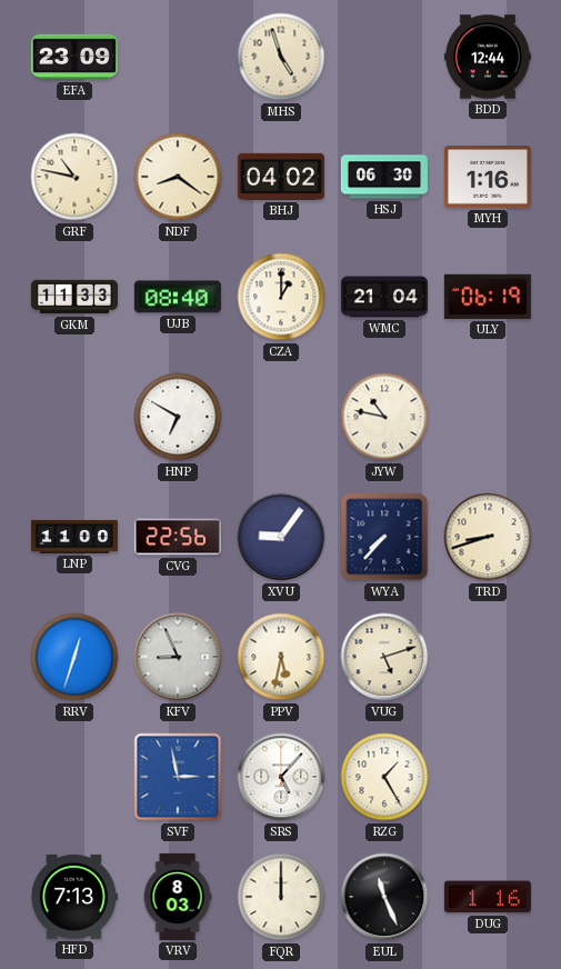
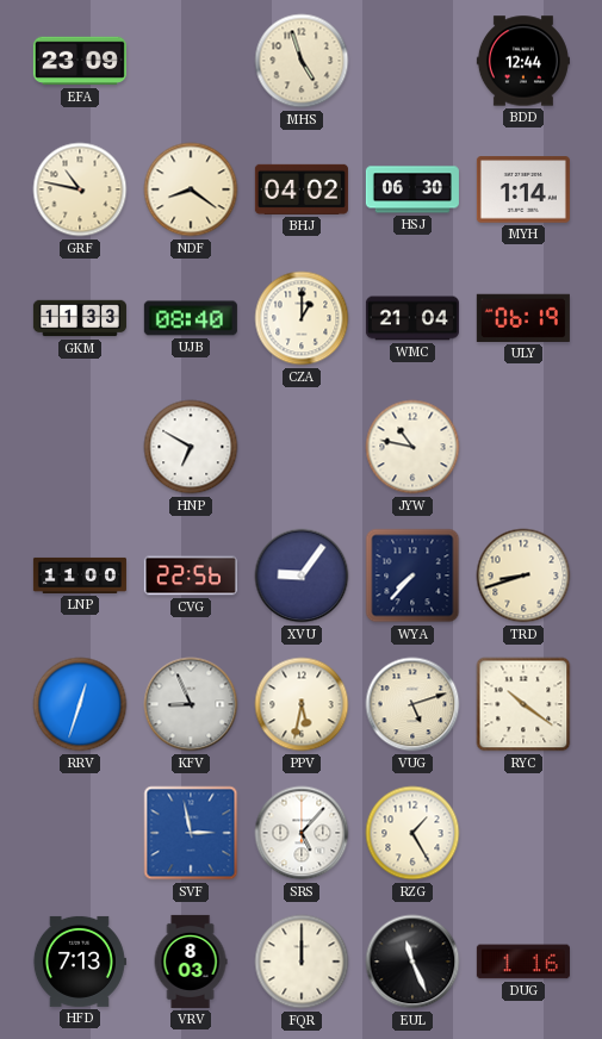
MYH: 1:16 -> 1:14 (523, 189)
RYC: none -> 10:21 (523, 704)
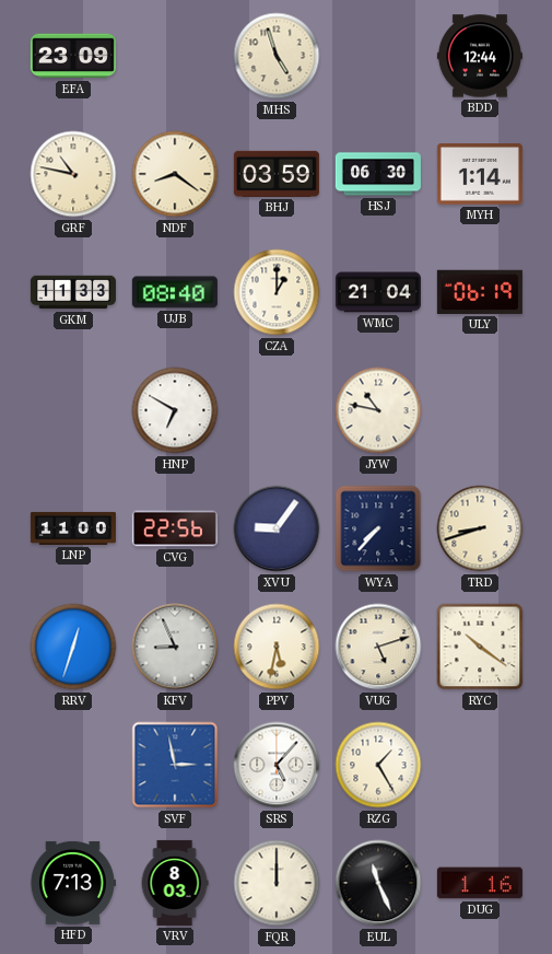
BHJ: 04:02 -> 03:59 (277, 174)
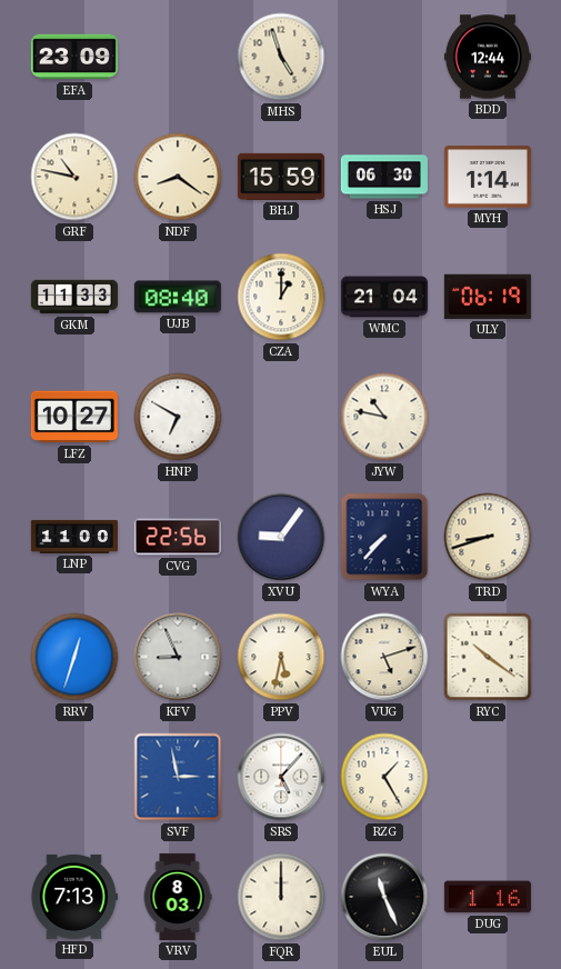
BHJ: 03:59 -> 15:59 (281, 177)
LFZ: none -> 10:27 (74, 417)
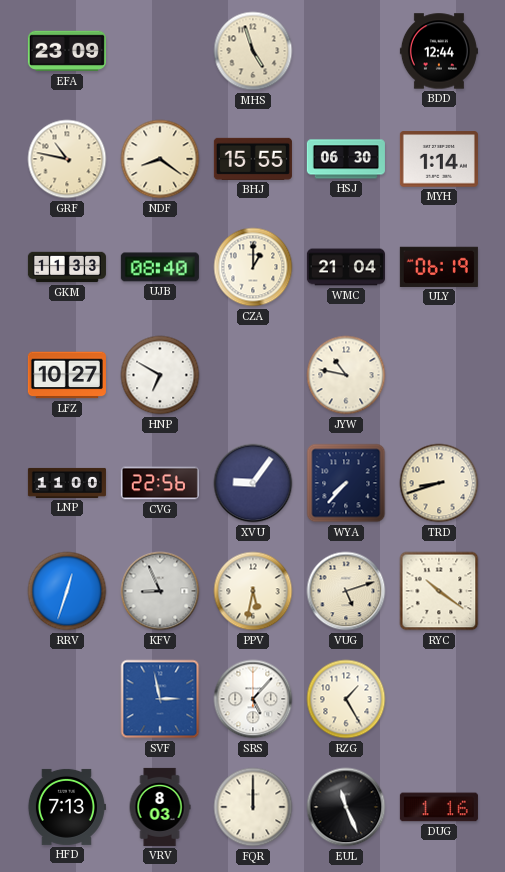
BHJ: 15:59 -> 15:55 (253, 159)
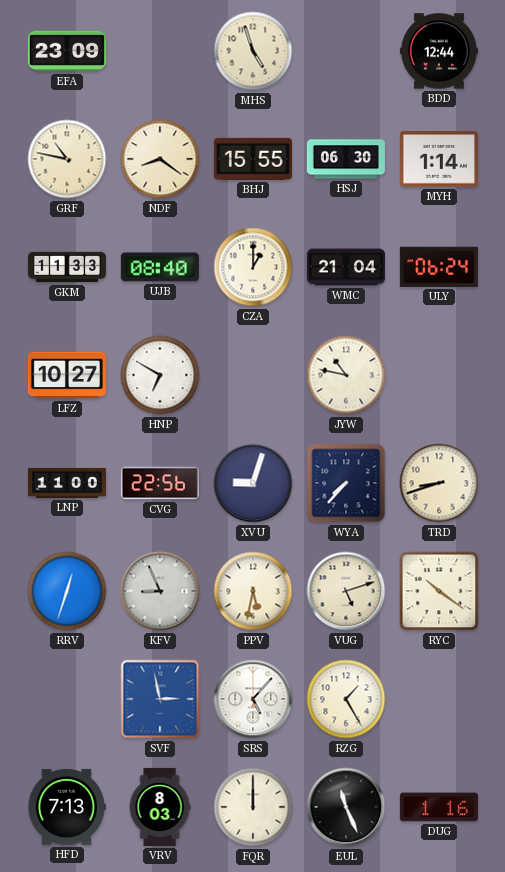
ULY: 06:19 -> 06:24 (439, 267)
XVU: 9:06 -> 9:03 (253, 483)
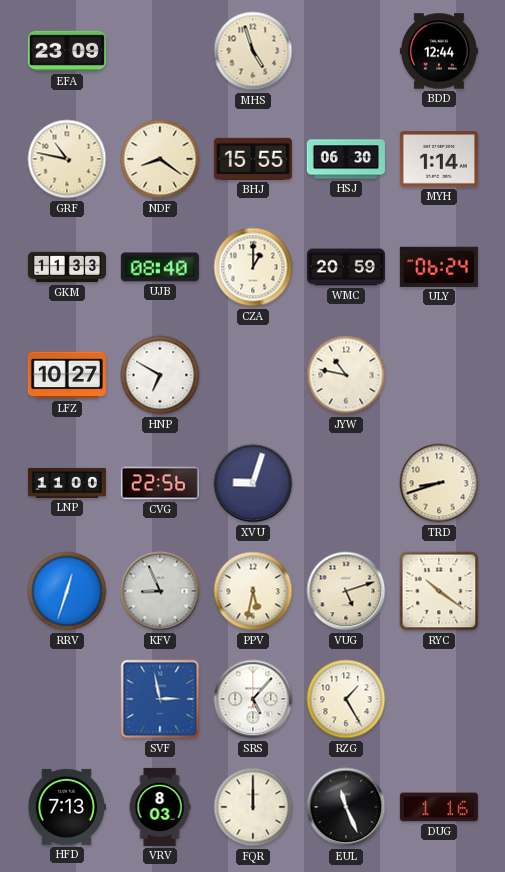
WMC: 21:04 -> 20:59 (346, 267)
WYA: 7:37 -> none (346, 483)
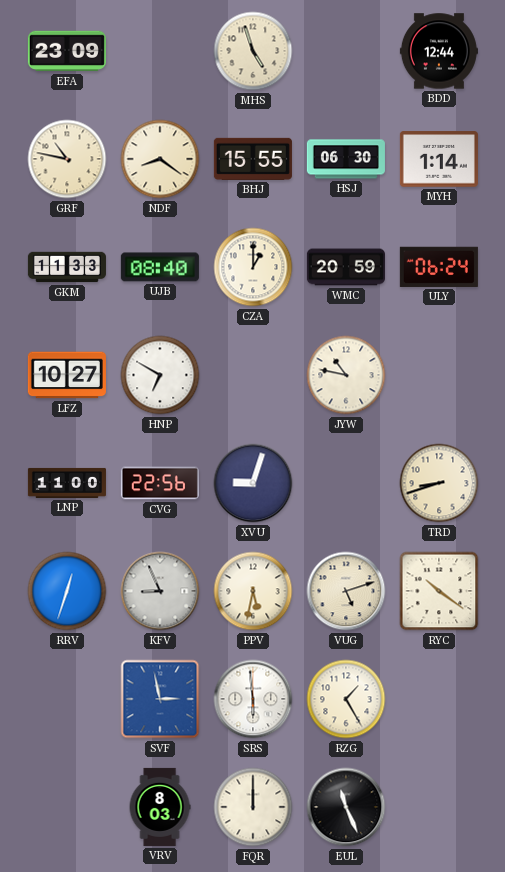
SRS: 5:07 -> 5:59 (253, 699)
HFD: 7:13 -> none (66, 807)
DUG: 1:16 -> none (439, 807)
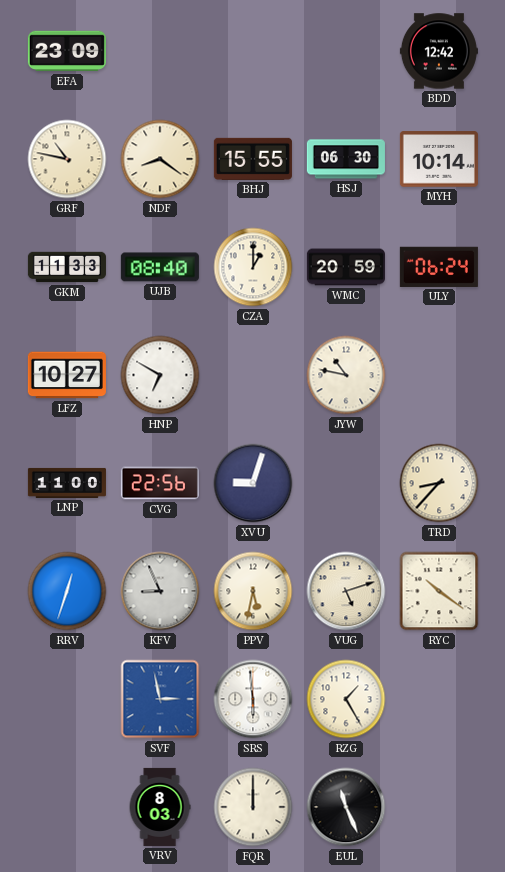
MHS: 4:57 -> none (253, 51)
BDD: 12:44 -> 12:42 (439, 51)
MYH: 1:14 -> 10:14 (439, 159)
TRD: 8:42 -> 8:37 (439, 483)
